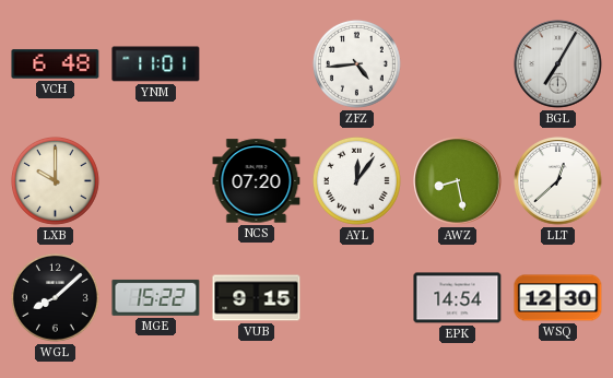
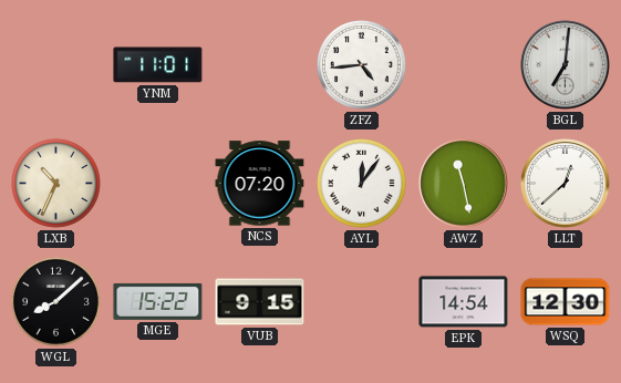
VCH: 6:48 -> none (56, 64)
BGL: 7:05 -> 7:01 (566, 65)
LXB: 10:00 -> 10:34 (55, 183)
AWZ: 8:28 -> 11:28 (464, 184)
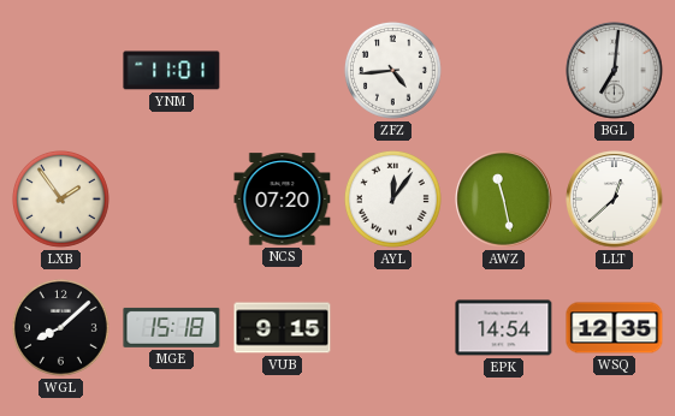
LXB: 10:34 -> 1:54 (60, 198)
MGE: 15:22 -> 15:18 (172, 327)
WSQ: 12:30 -> 12:35 (615, 328)
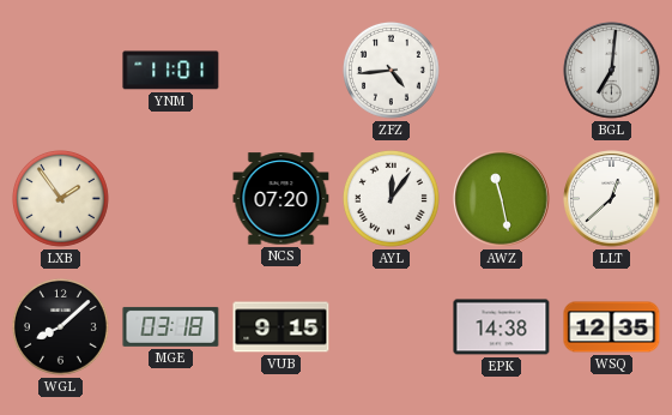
MGE: 15:18 -> 03:18 (171, 326)
EPK: 14:54 -> 14:38 (502, 327)
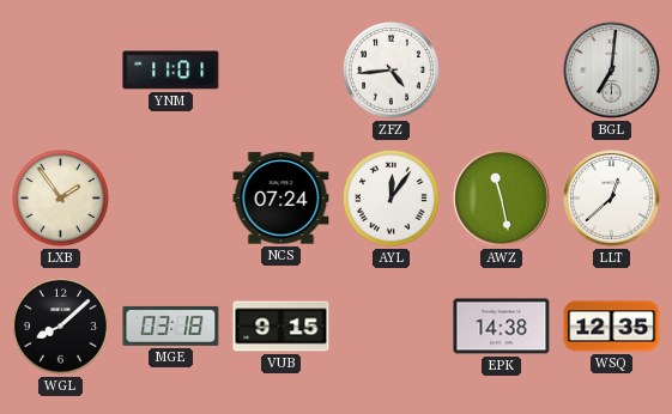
NCS: 07:20 -> 07:24 (281, 199)
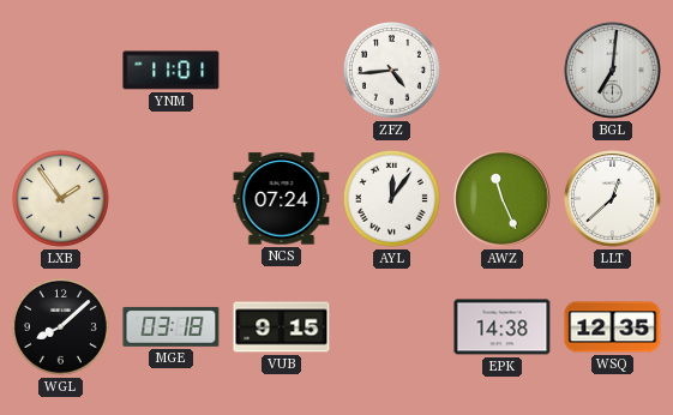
AWZ: 11:28 -> 11:26 (503, 199)
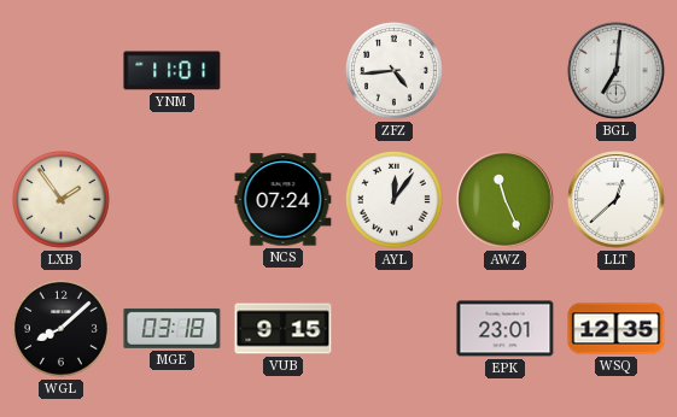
EPK: 14:38 -> 23:01 (506, 329)
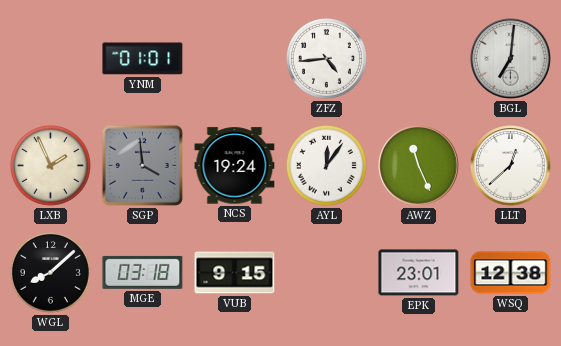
YNM: 11:01 -> 01:01 (143, 59)
LXB: 1:54 -> 1:56 (50, 165)
SGP: none -> 3:59 (142, 165)
NCS: 07:24 -> 19:24 (235, 166)
WSQ: 12:35 -> 12:38 (511, 273)
